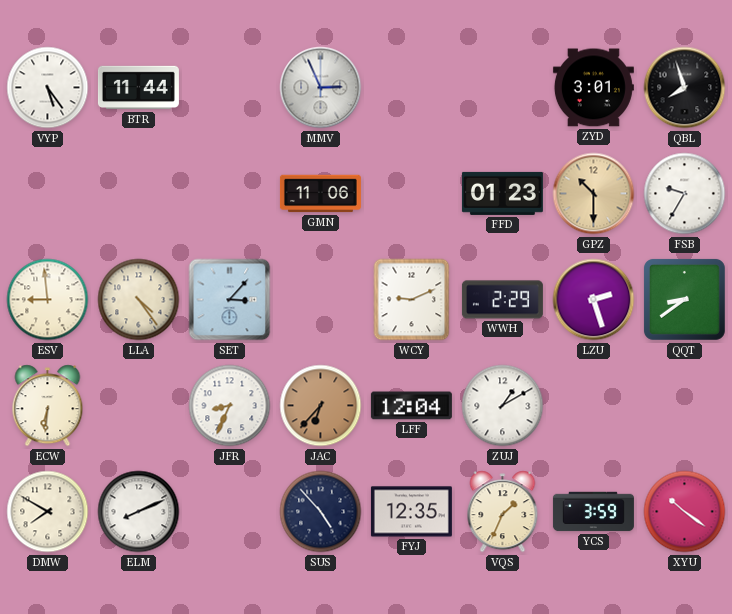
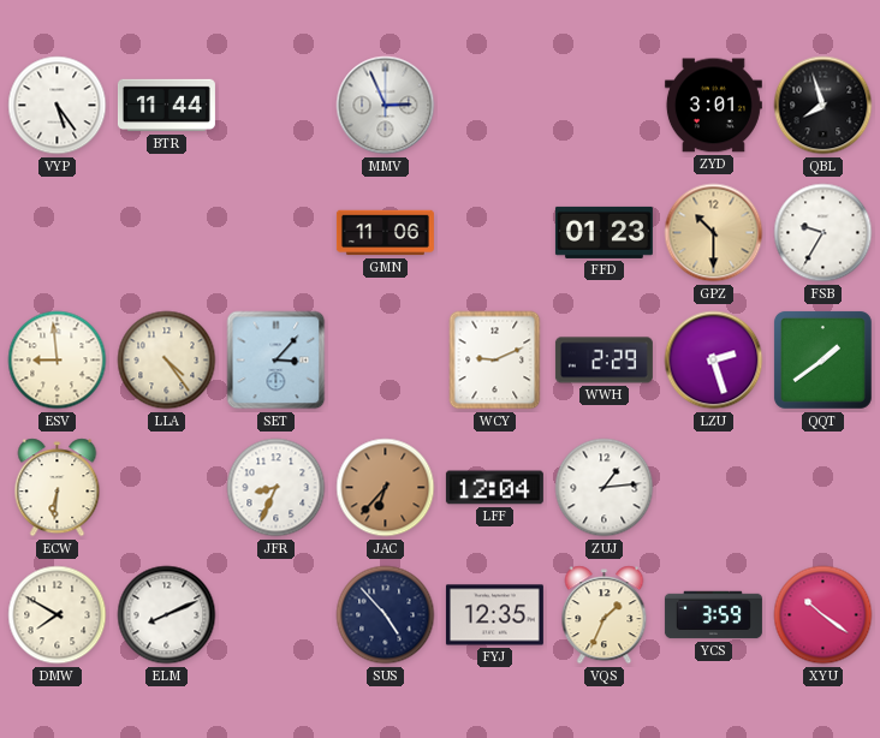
QQT: 8:39 -> 1:39 (822, 359)
ZUJ: 1:10 -> 1:14 (605, 488)
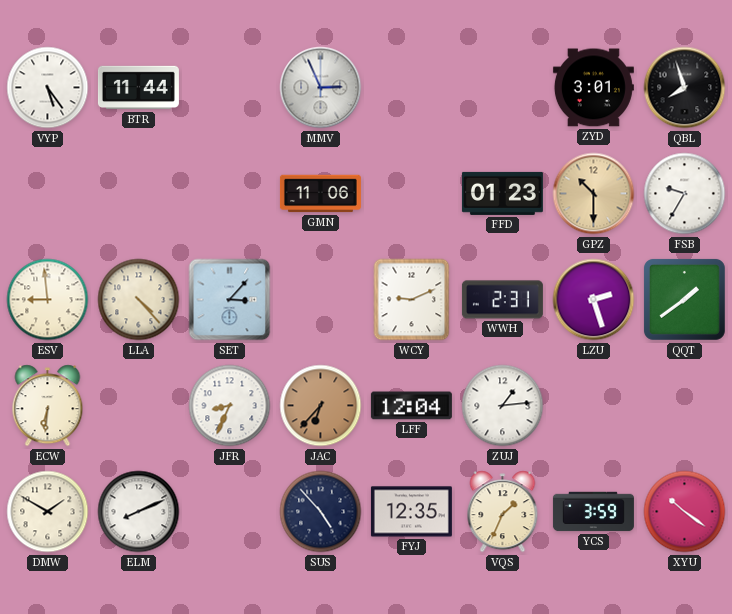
LLA: 4:24 -> 4:23 (139, 300)
WWH: 2:29 -> 2:31 (502, 300)
DMW: 7:50 -> 1:50 (48, 512)
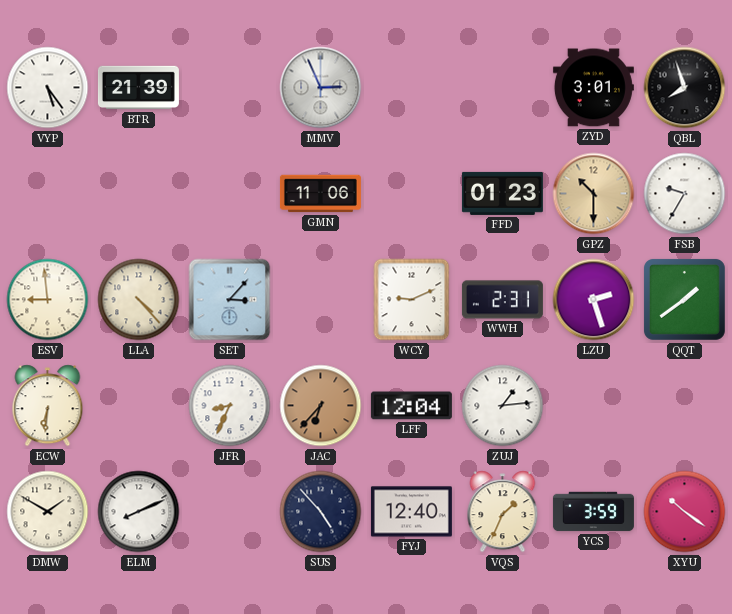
BTR: 11:44 -> 21:39 (138, 88)
FYJ: 12:35 -> 12:40 (411, 512)
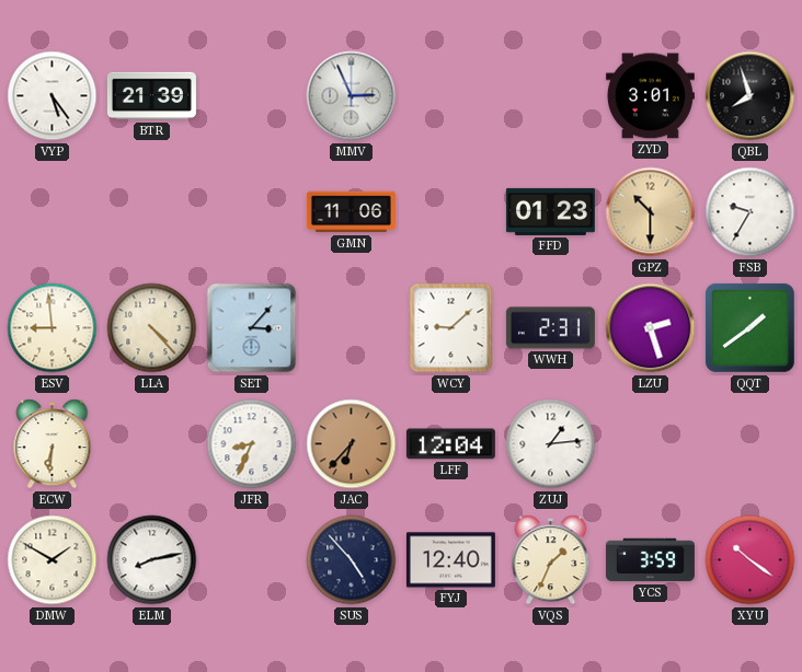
WCY: 9:11 -> 9:08 (451, 328)
ELM: 8:11 -> 8:13 (152, 560)
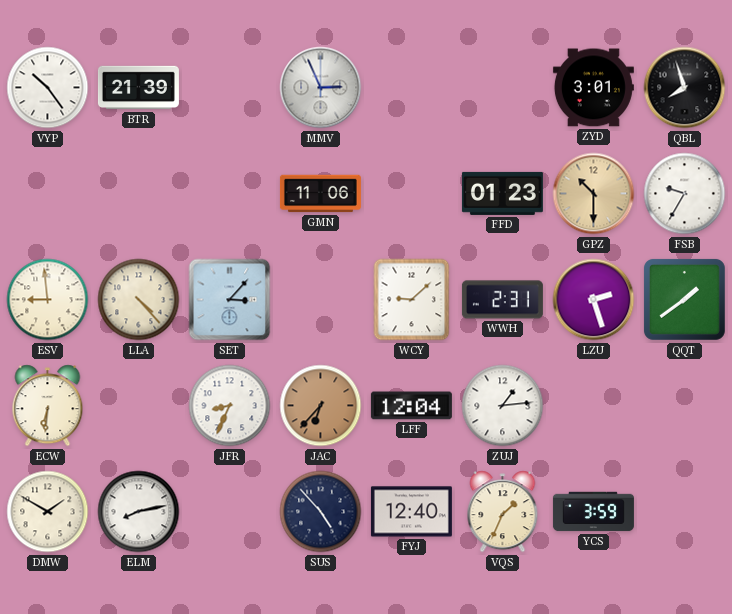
VYP: 5:24 -> 10:24 (48, 88)
XYU: 10:21 -> none (751, 560)
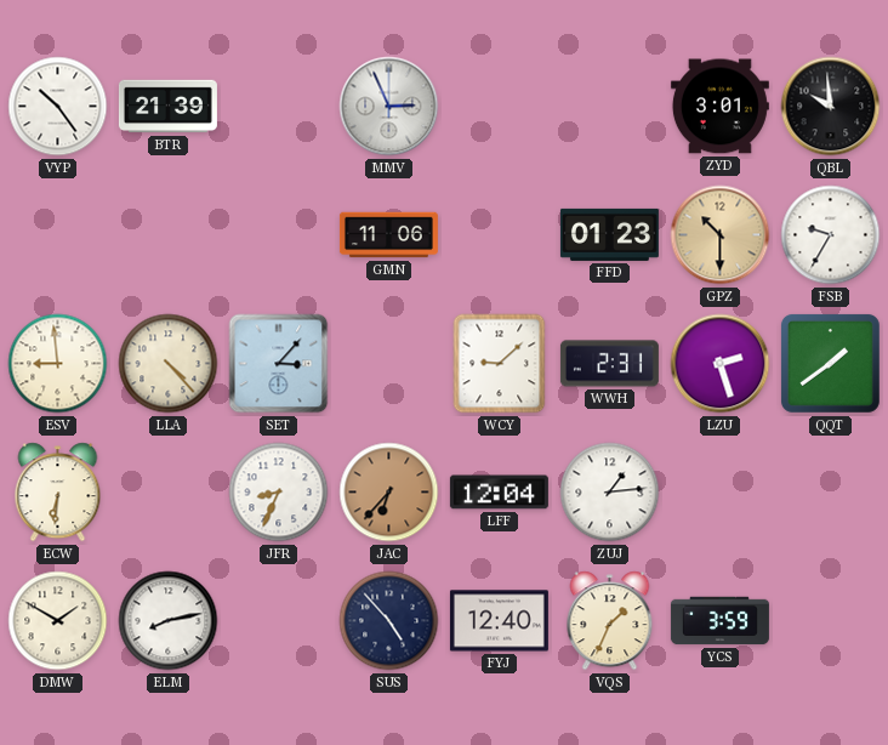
QBL: 7:57 -> 9:59 (831, 107)
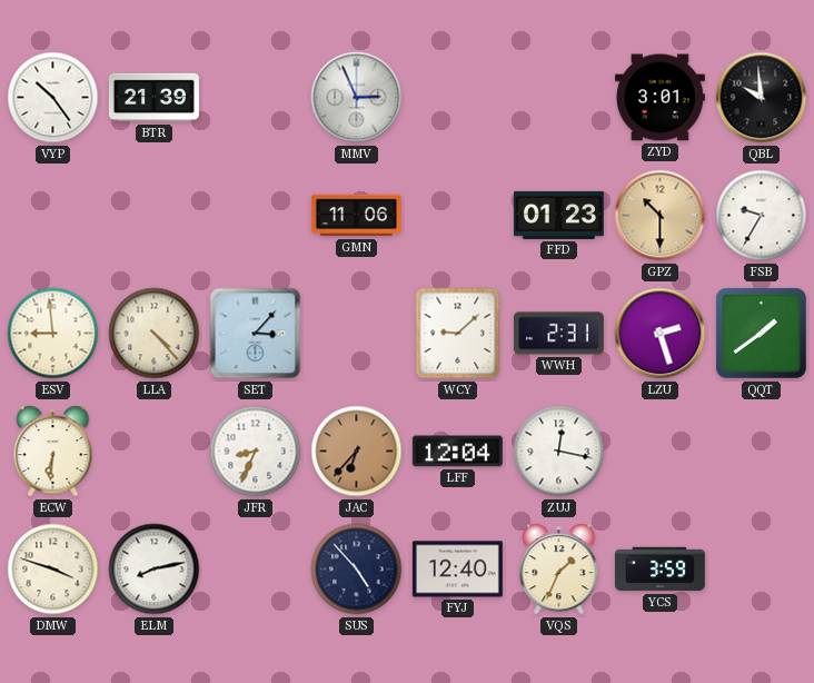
ZUJ: 1:14 -> 12:17 (559, 452)
DMW: 1:50 -> 3:48 (53, 570)
